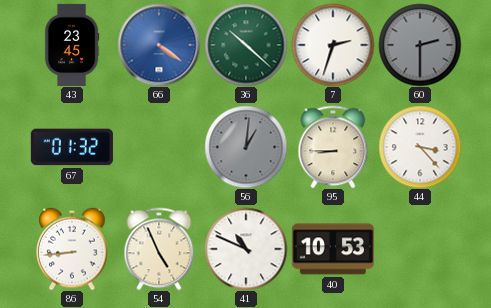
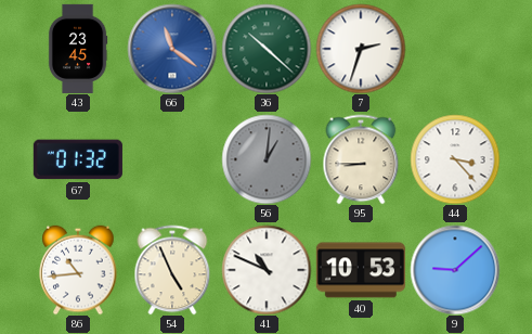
66: 4:21 -> 11:21 (172, 49)
60: 2:30 -> none (420, 45)
86: 8:44 -> 10:44 (78, 270)
9: none -> 9:08 (455, 270)
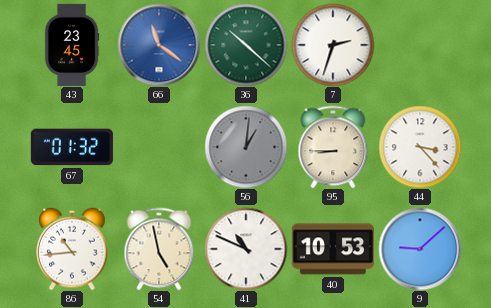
54: 4:56 -> 4:58 (159, 249)
